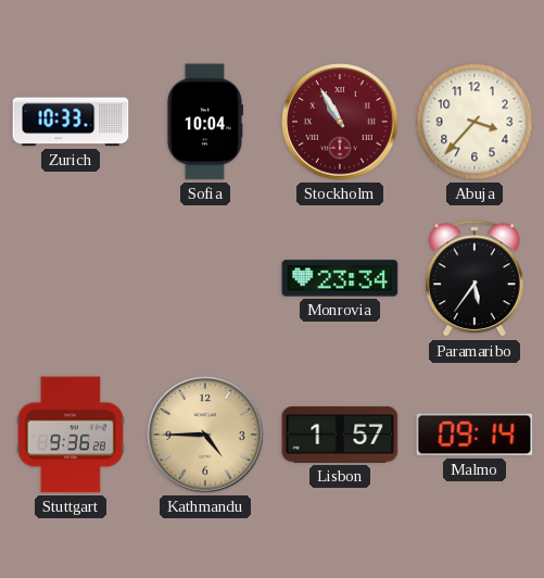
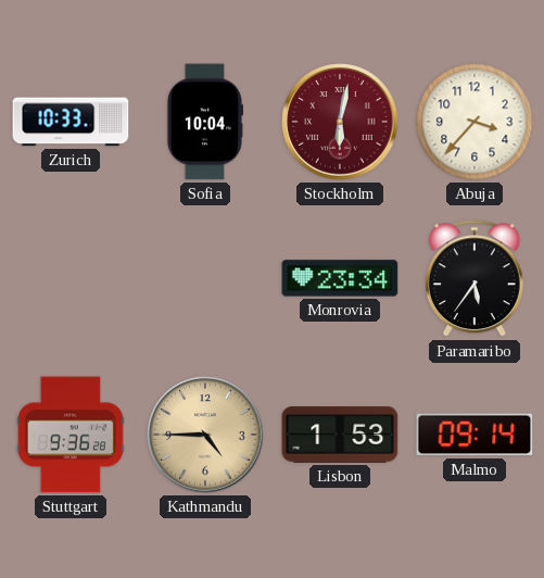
Stockholm: 10:55 -> 6:02 (340, 122)
Lisbon: 1:57 -> 1:53 (340, 435)
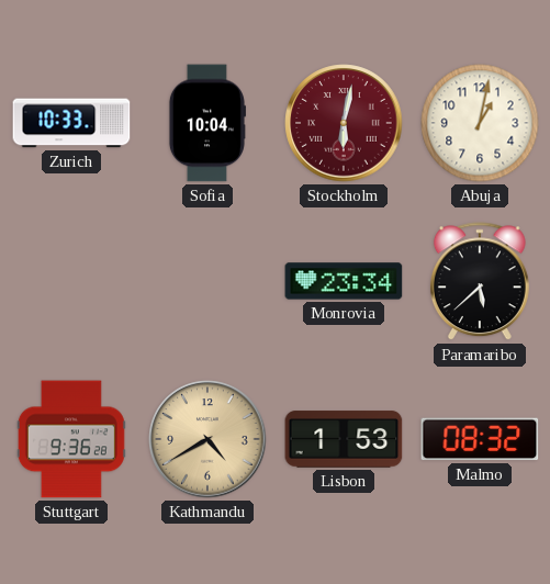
Abuja: 3:37 -> 1:02 (480, 123)
Paramaribo: 5:36 -> 5:38 (480, 282)
Kathmandu: 4:45 -> 4:40 (207, 439)
Malmo: 09:14 -> 08:32 (480, 439)
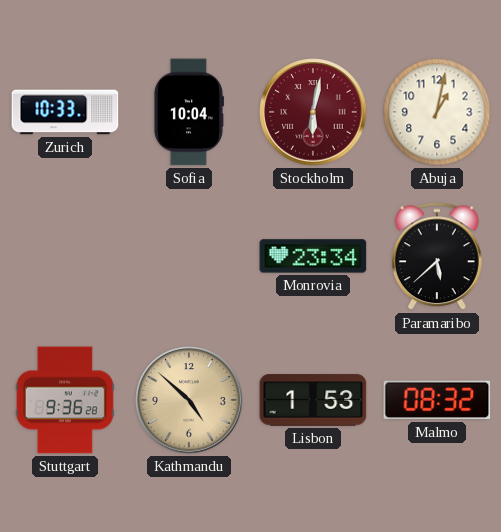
Kathmandu: 4:40 -> 4:52 (189, 400)
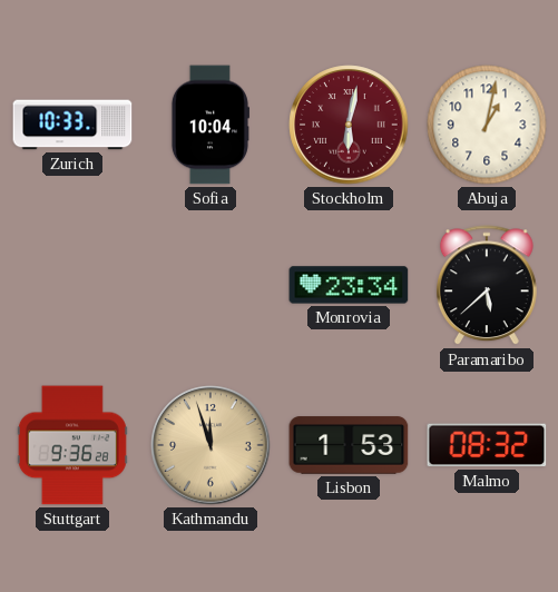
Kathmandu: 4:52 -> 11:57 (211, 445)
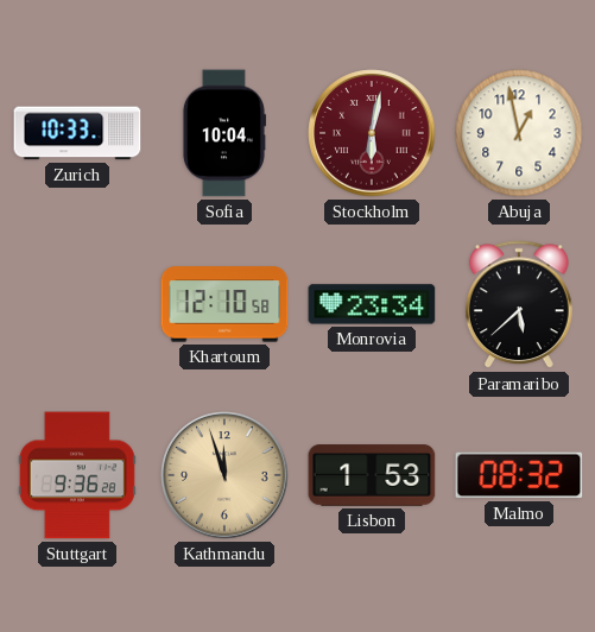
Abuja: 1:02 -> 12:58 (519, 133)
Khartoum: none -> 12:10 (224, 304)
